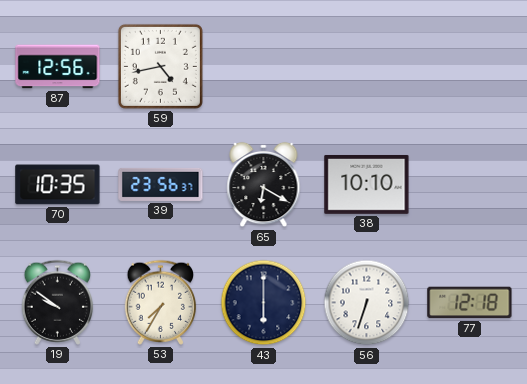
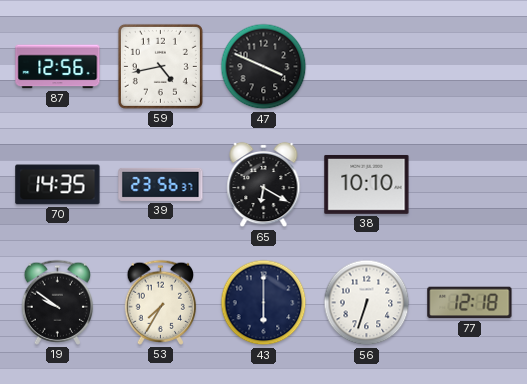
47: none -> 3:49 (264, 67)
70: 10:35 -> 14:35 (58, 185)
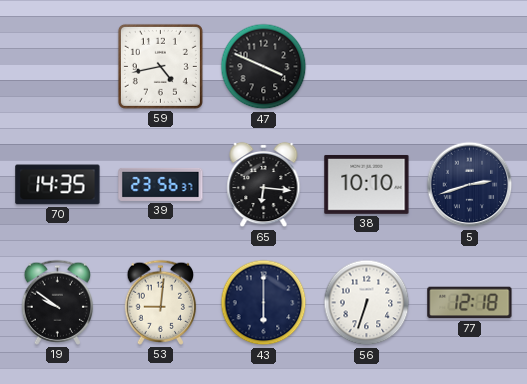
87: 12:56 -> none (58, 67)
65: 6:20 -> 6:16 (264, 185)
5: none -> 2:42 (470, 185)
53: 7:35 -> 9:01 (161, 302)
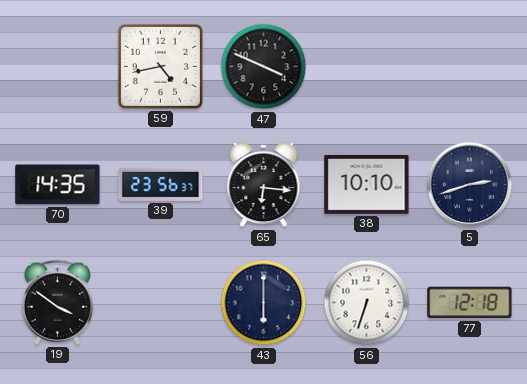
19: 9:51 -> 3:51 (58, 302)
53: 9:01 -> none (161, 302)
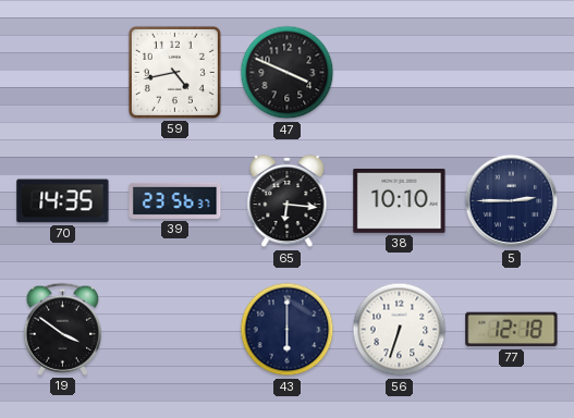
5: 2:42 -> 2:45 (512, 201)
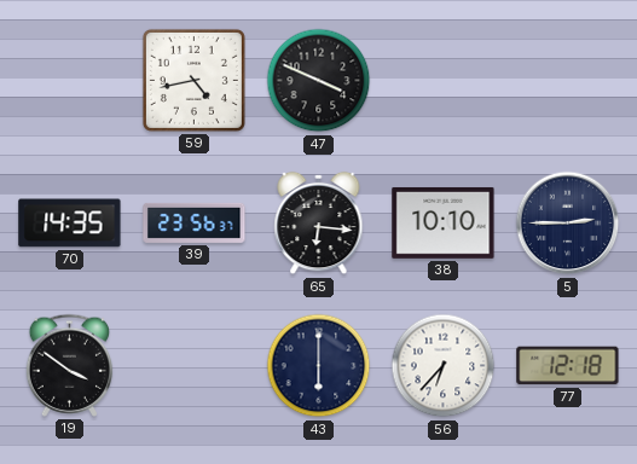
56: 6:33 -> 6:37 (444, 366)
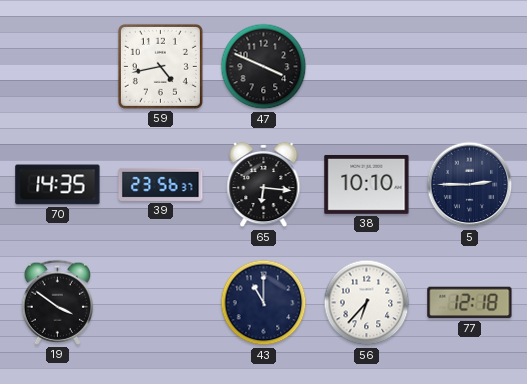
43: 6:00 -> 11:00 (264, 303)
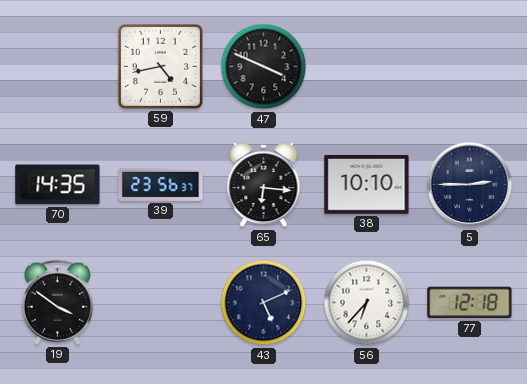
43: 11:00 -> 5:11 (264, 303)
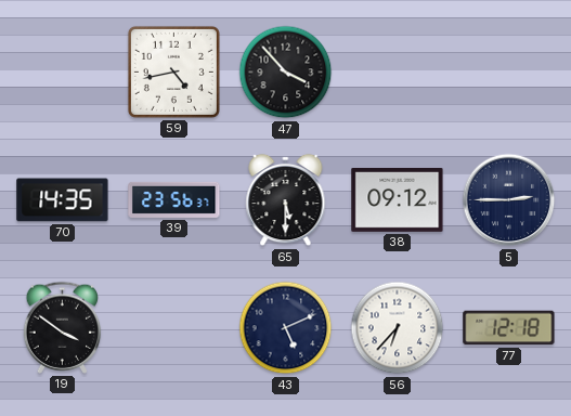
47: 3:49 -> 3:53 (286, 73)
65: 6:16 -> 5:30 (286, 200)
38: 10:10 -> 09:12 (398, 200)
